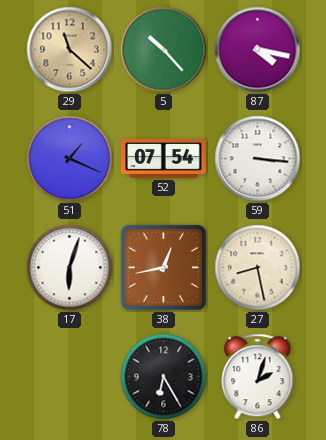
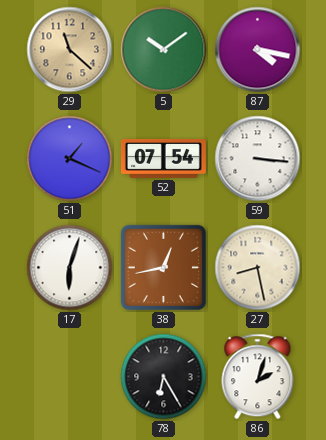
5: 10:23 -> 10:09 (164, 50)
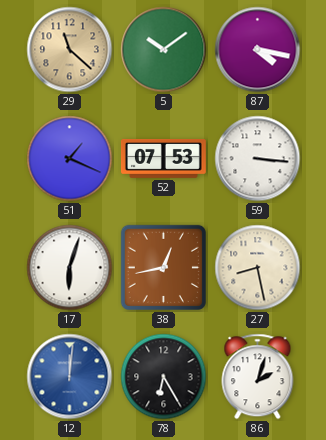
52: 07:54 -> 07:53 (163, 159)
12: none -> 12:01 (70, 377)
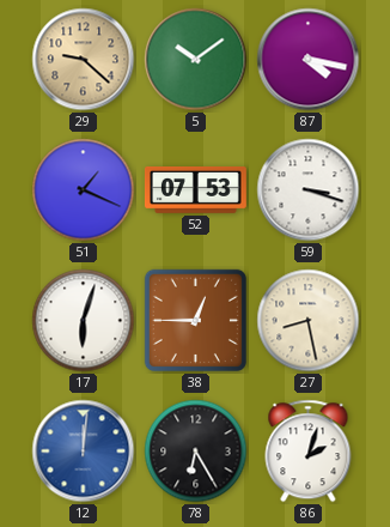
29: 11:22 -> 9:22 (84, 60)
59: 3:16 -> 3:18 (309, 190)
38: 12:43 -> 12:45 (195, 320)
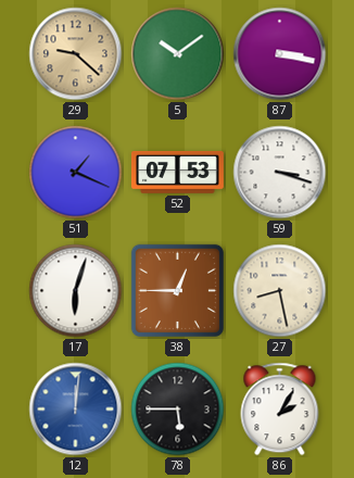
87: 4:17 -> 3:17 (280, 54)
78: 6:25 -> 5:45 (178, 410)
86: 2:03 -> 2:05 (280, 410)
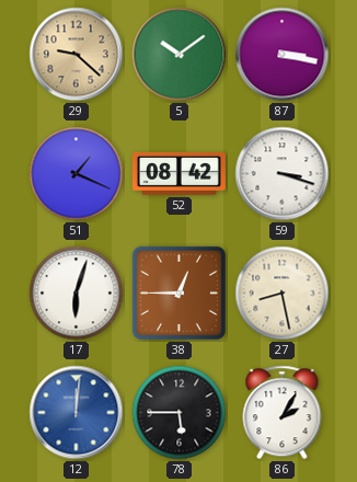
52: 07:53 -> 08:42 (178, 174)
